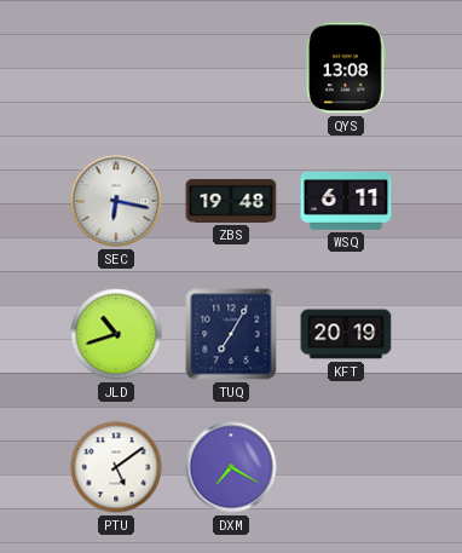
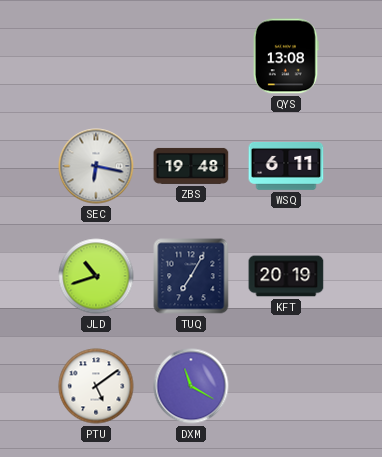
DXM: 7:20 -> 11:20 (191, 386)
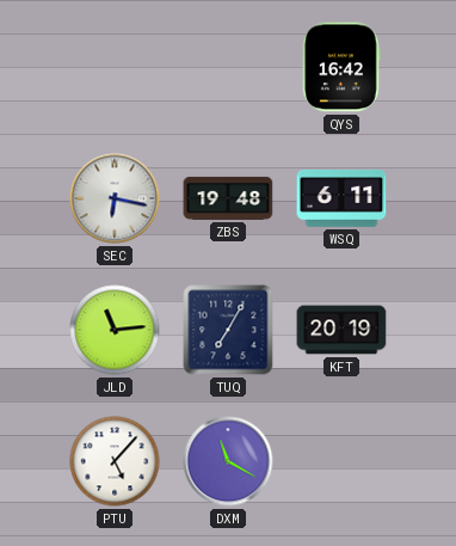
QYS: 13:08 -> 16:42 (341, 67)
JLD: 10:42 -> 11:14 (115, 330)
PTU: 5:09 -> 5:07 (115, 461)
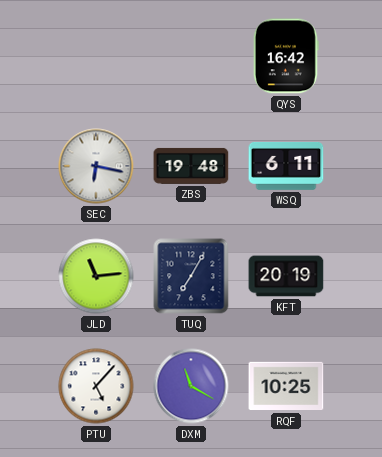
RQF: none -> 10:25 (286, 386)
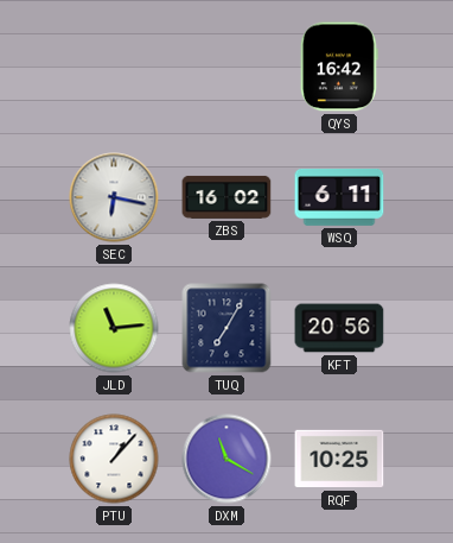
ZBS: 19:48 -> 16:02 (226, 197)
KFT: 20:19 -> 20:56 (339, 328)
PTU: 5:07 -> 1:07 (114, 459)
